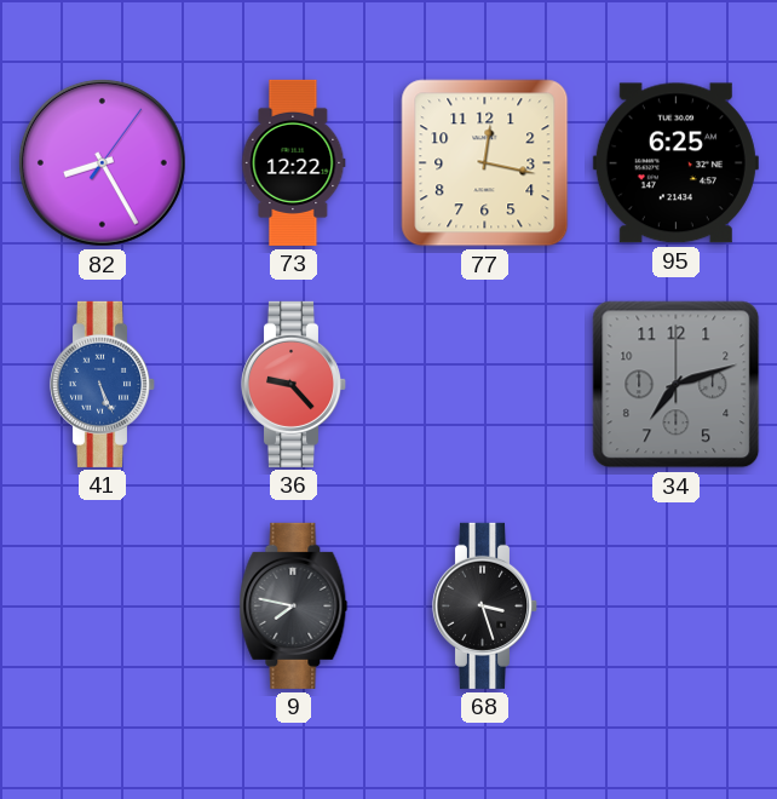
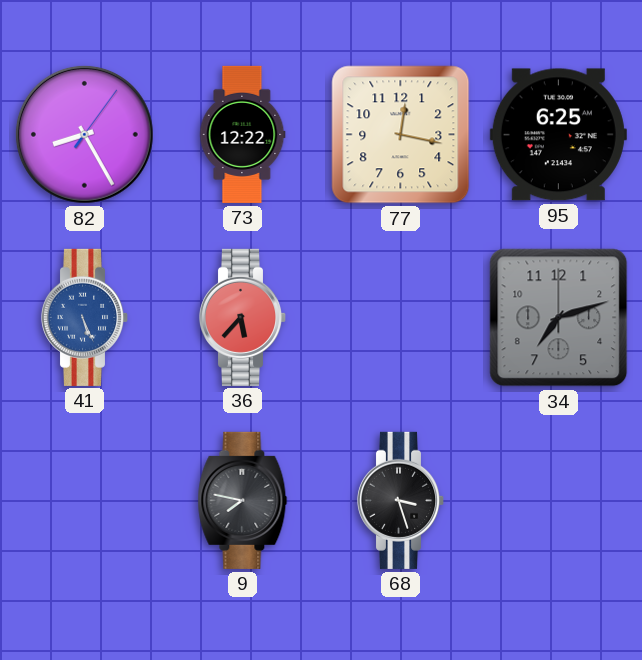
36: 9:23 -> 5:37 (243, 317)
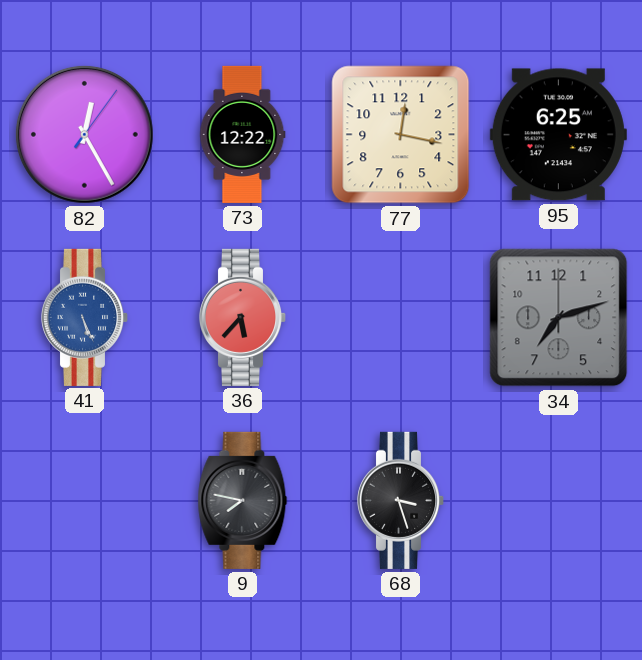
82: 8:25 -> 12:25 (84, 134)
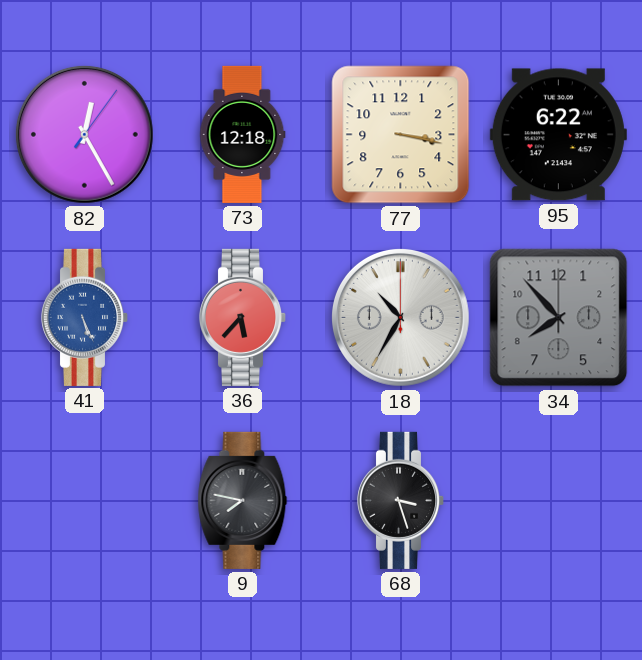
73: 12:22 -> 12:18 (243, 134)
77: 12:17 -> 3:17 (401, 135)
95: 6:25 -> 6:22 (558, 135)
18: none -> 10:35 (400, 317)
34: 7:12 -> 7:53 (559, 318)
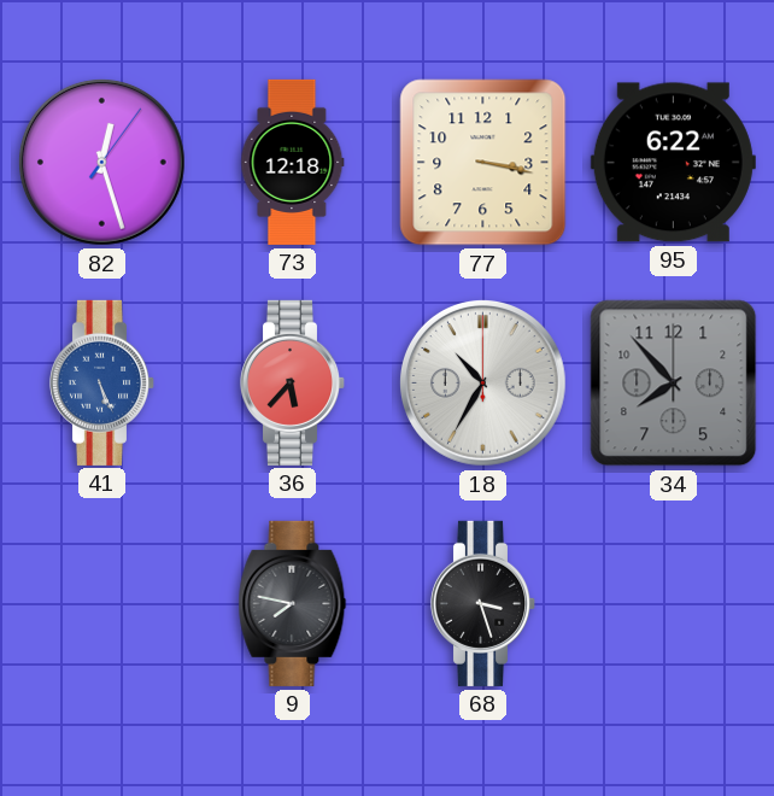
82: 12:25 -> 12:27 (101, 162)
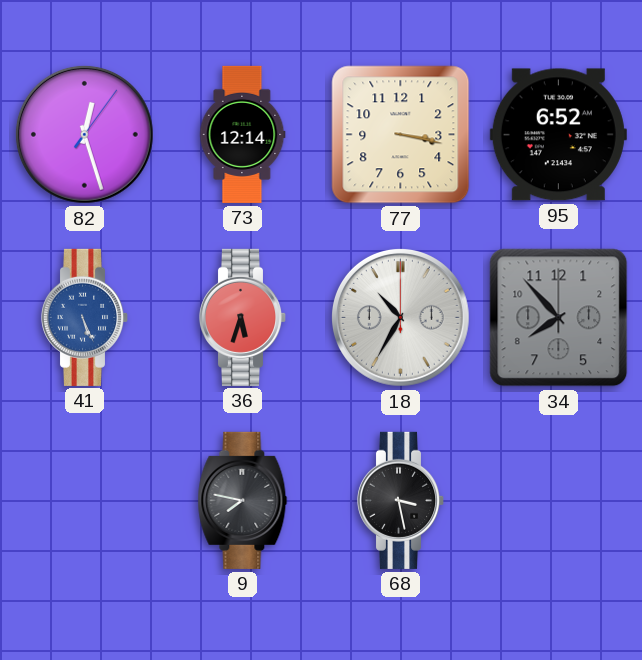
73: 12:18 -> 12:14 (243, 134)
95: 6:22 -> 6:52 (558, 135)
36: 5:37 -> 5:33 (243, 317)
68: 3:27 -> 3:28 (401, 500)
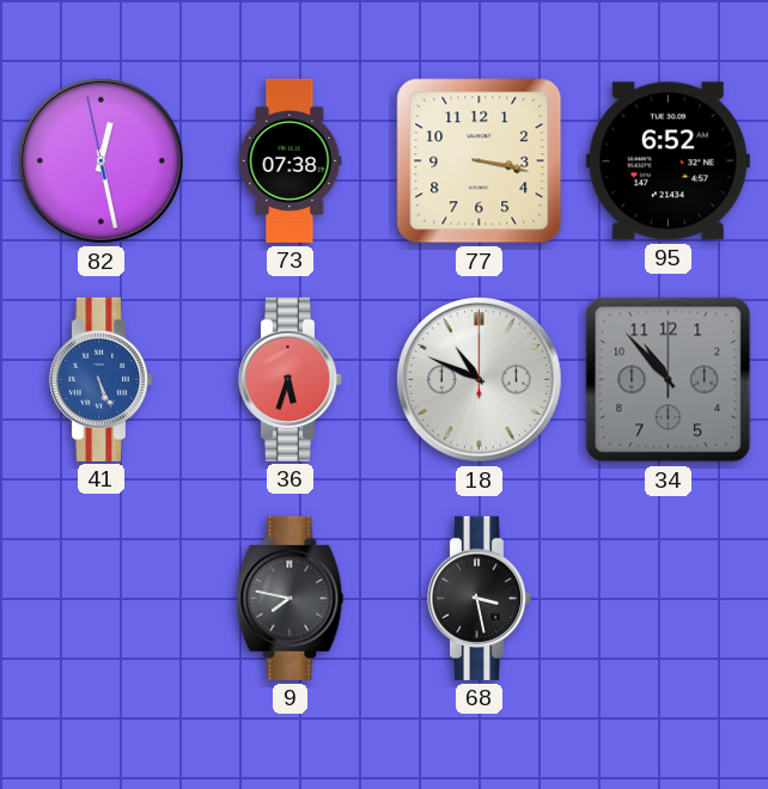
82: 12:27:06 -> 12:27:58 (100, 160)
73: 12:14 -> 07:38 (291, 160)
18: 10:35 -> 10:49 (479, 379)
34: 7:53 -> 10:53 (669, 380)
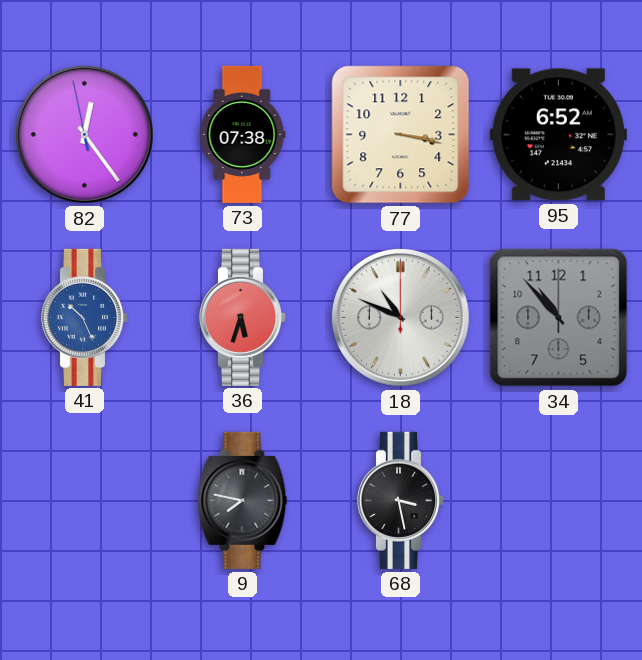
82: 12:27 -> 12:23 (84, 134)
41: 5:26 -> 10:26 (85, 317)
